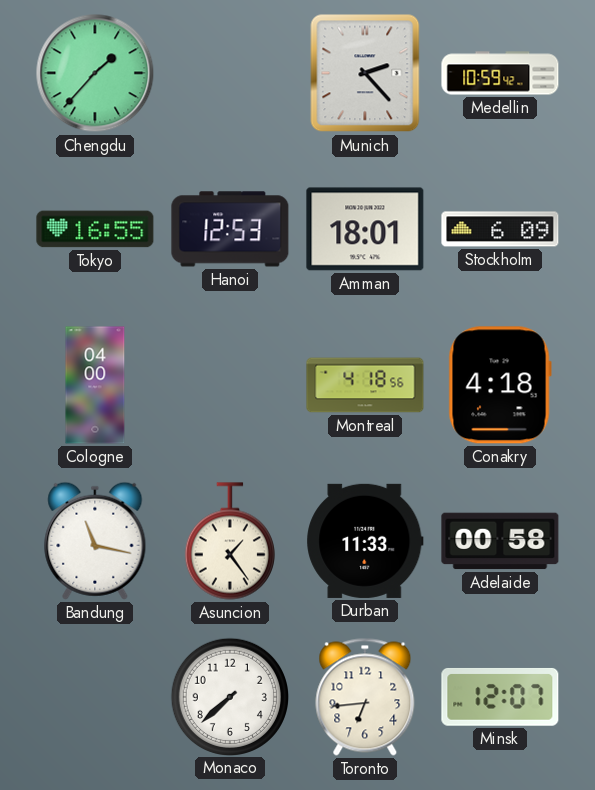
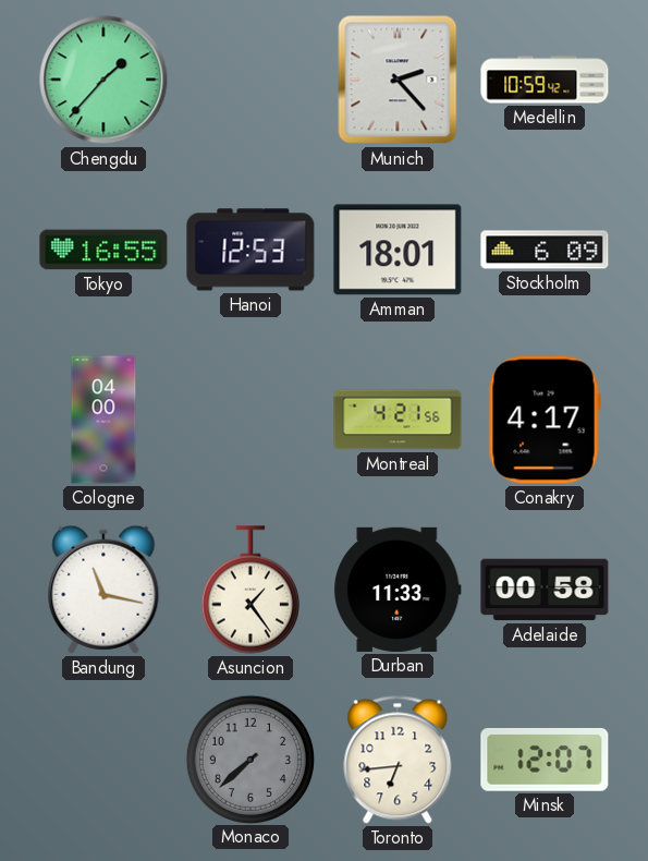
Montreal: 4:18 -> 4:21 (398, 420)
Conakry: 4:18 -> 4:17 (545, 420)
Monaco dial: white -> grey (249, 759)
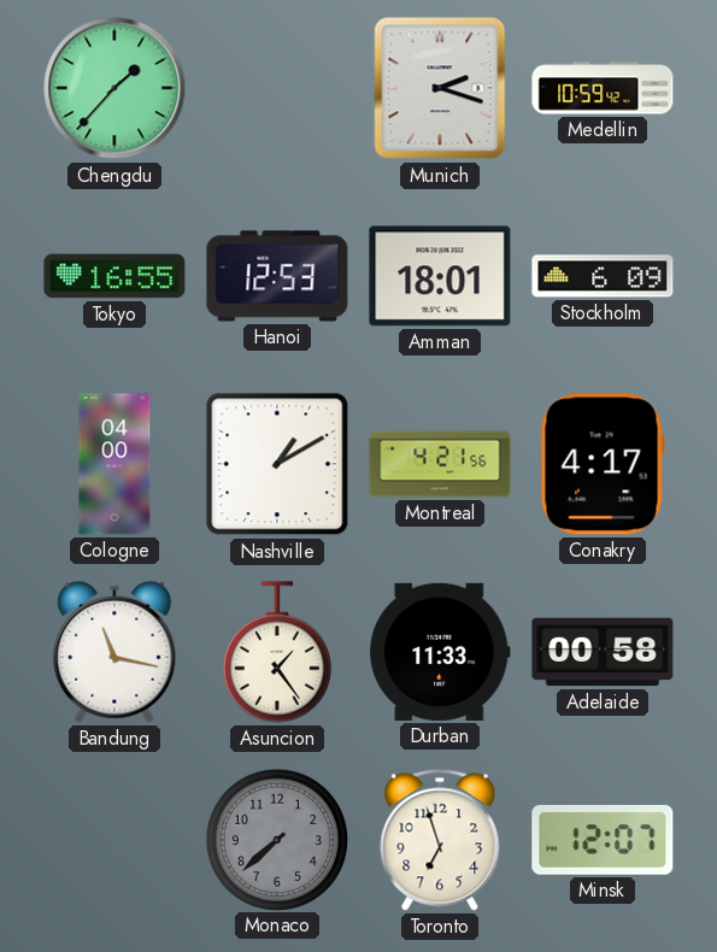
Munich: 2:23 -> 2:18 (440, 88)
Nashville: none -> 1:10 (277, 464)
Toronto: 6:44 -> 6:57 (440, 840)
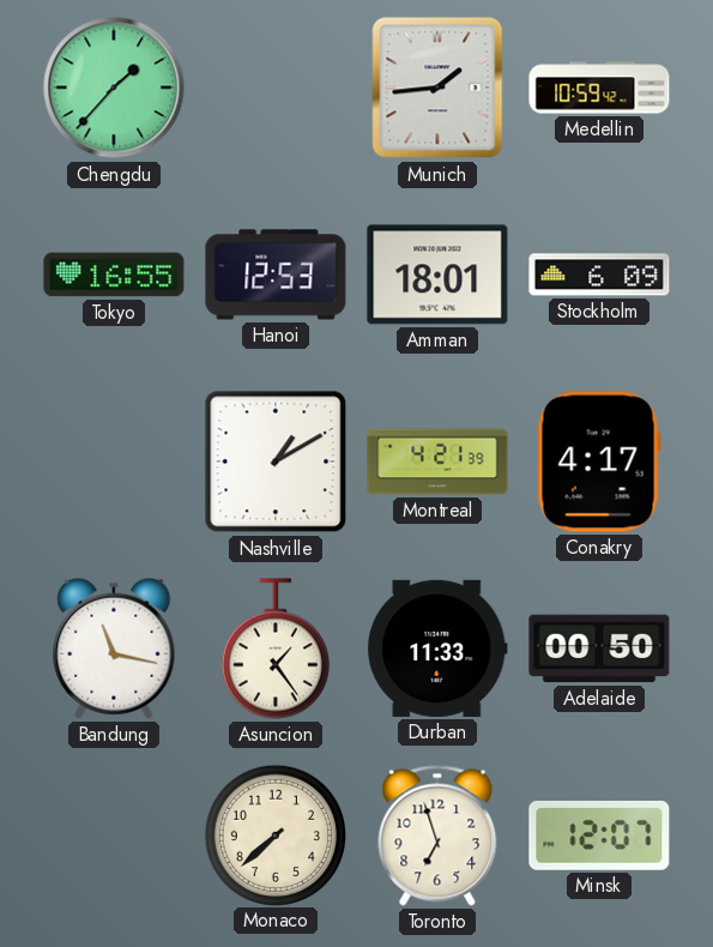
Munich: 2:18 -> 1:44 (437, 88)
Cologne: 04:00 -> none (114, 464)
Montreal: 4:21:56 -> 4:21:39 (437, 462)
Adelaide: 00:58 -> 00:50 (599, 649)
Monaco dial: grey -> cream (274, 834)
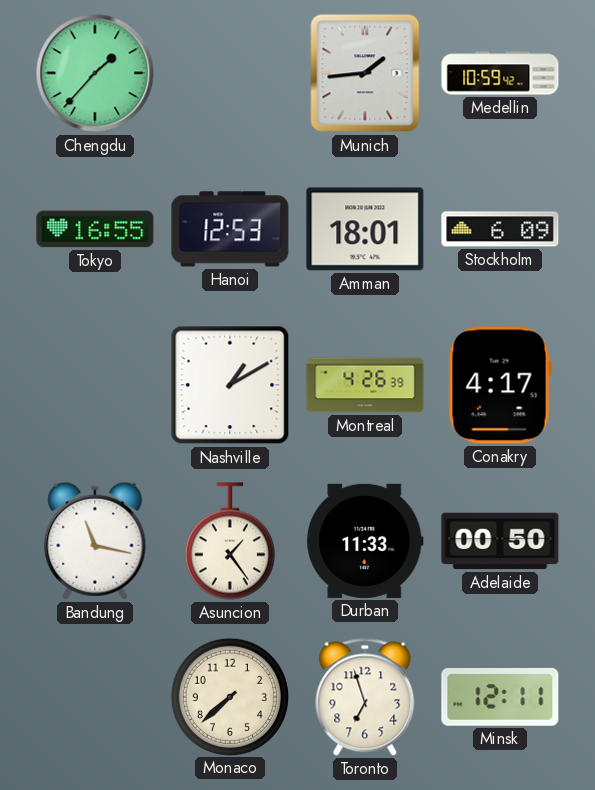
Montreal: 4:21 -> 4:26 (365, 385)
Minsk: 12:07 -> 12:11 (500, 697)
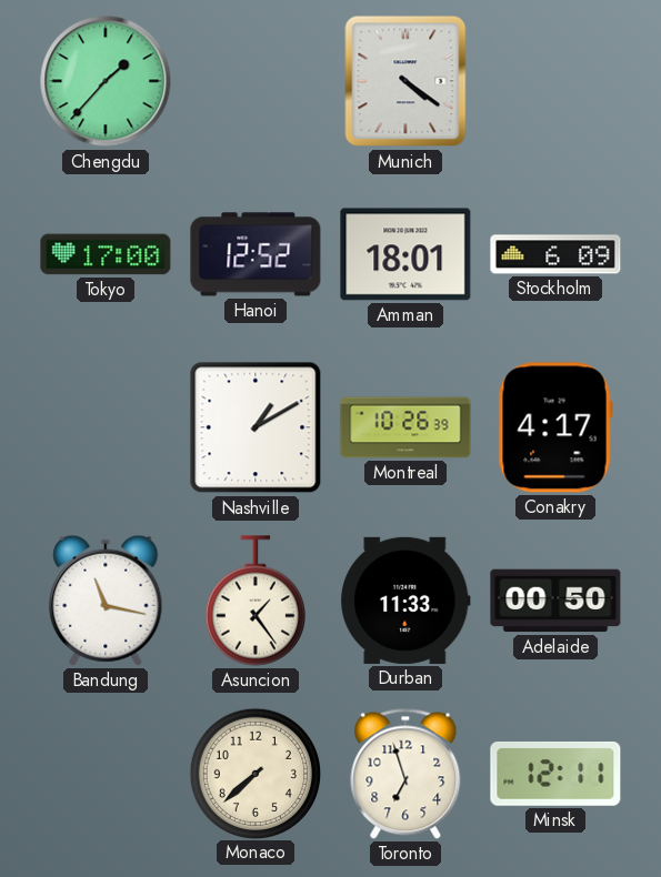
Munich: 1:44 -> 4:21 (405, 81)
Medellin: 10:59 -> none (500, 73)
Tokyo: 16:55 -> 17:00 (106, 254)
Hanoi: 12:53 -> 12:52 (256, 254)
Montreal: 4:26 -> 10:26 (405, 427)
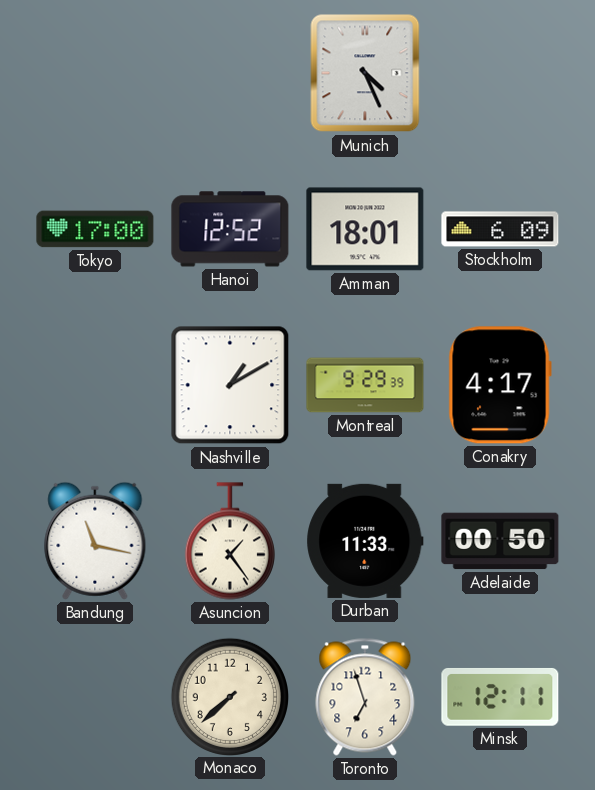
Chengdu: 1:37 -> none (106, 81)
Munich: 4:21 -> 4:26 (365, 73)
Montreal: 10:26 -> 9:29 (365, 385)
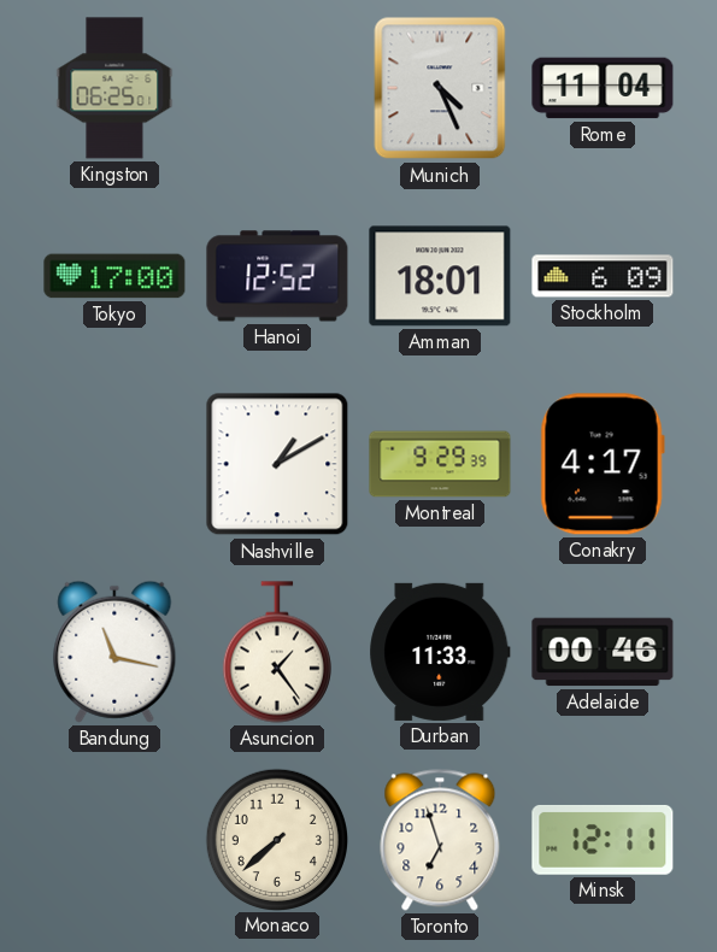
Kingston: none -> 06:25 (114, 88)
Rome: none -> 11:04 (603, 88)
Adelaide: 00:50 -> 00:46 (603, 652)
